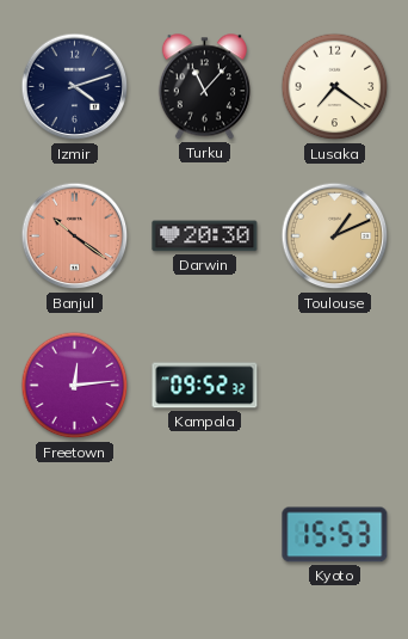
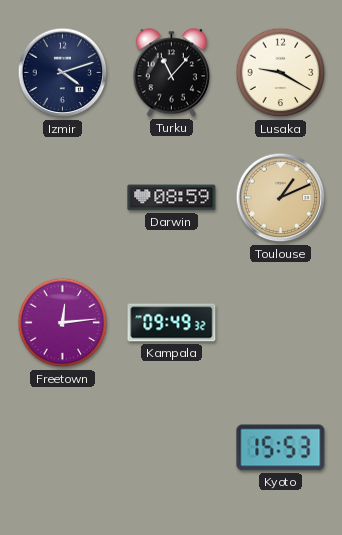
Lusaka: 7:21 -> 9:20 (281, 73)
Banjul: 10:21 -> none (75, 236)
Darwin: 20:30 -> 08:59 (172, 198)
Kampala: 09:52 -> 09:49 (172, 323)
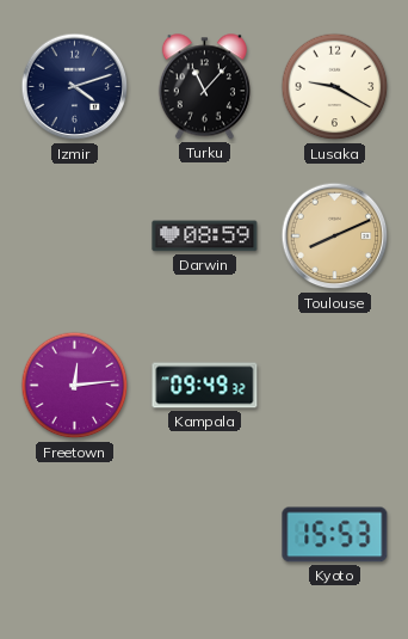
Toulouse: 1:11 -> 8:11 (335, 236)
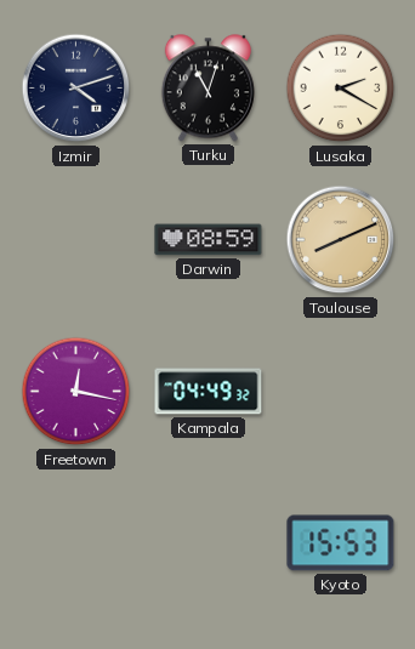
Turku: 11:07 -> 11:03 (207, 89)
Lusaka: 9:20 -> 2:20 (341, 89)
Freetown: 12:14 -> 12:17 (76, 392)
Kampala: 09:49 -> 04:49 (209, 392)
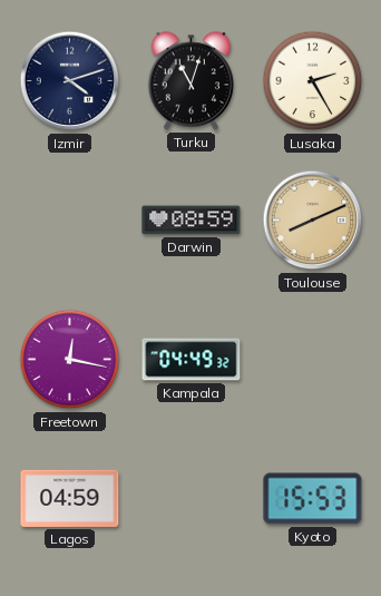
Lusaka: 2:20 -> 2:25 (313, 81)
Lagos: none -> 04:59 (70, 498)
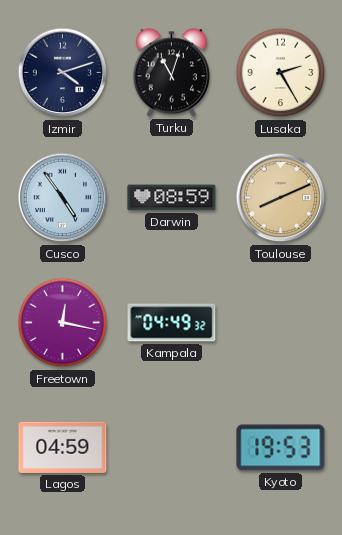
Cusco: none -> 4:54 (63, 198)
Kyoto: 15:53 -> 19:53 (281, 448)
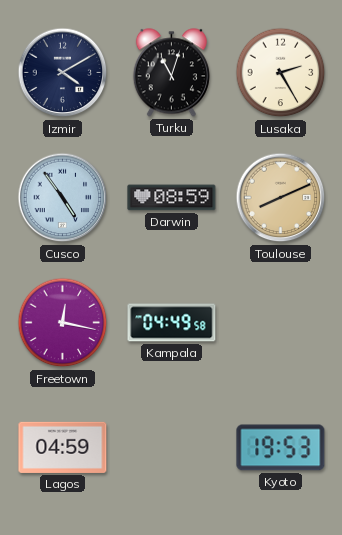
Izmir: 4:12 -> 4:10 (63, 73)
Kampala: 04:49:32 -> 04:49:58 (172, 323)
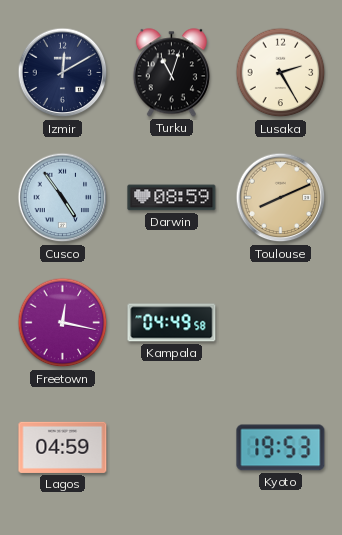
Izmir: 4:10 -> 12:10 (63, 73)
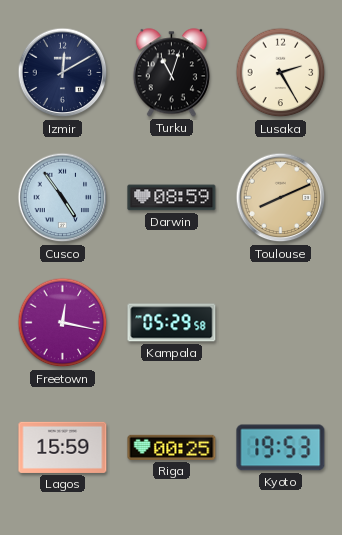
Kampala: 04:49 -> 05:29 (172, 323)
Lagos: 04:59 -> 15:59 (63, 447)
Riga: none -> 00:25 (172, 447)
